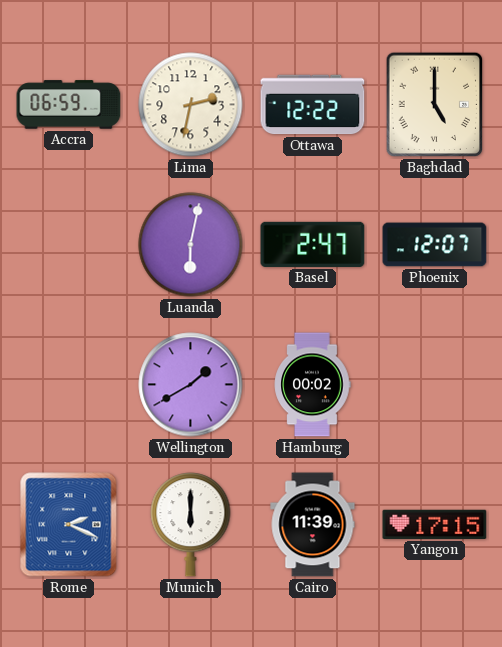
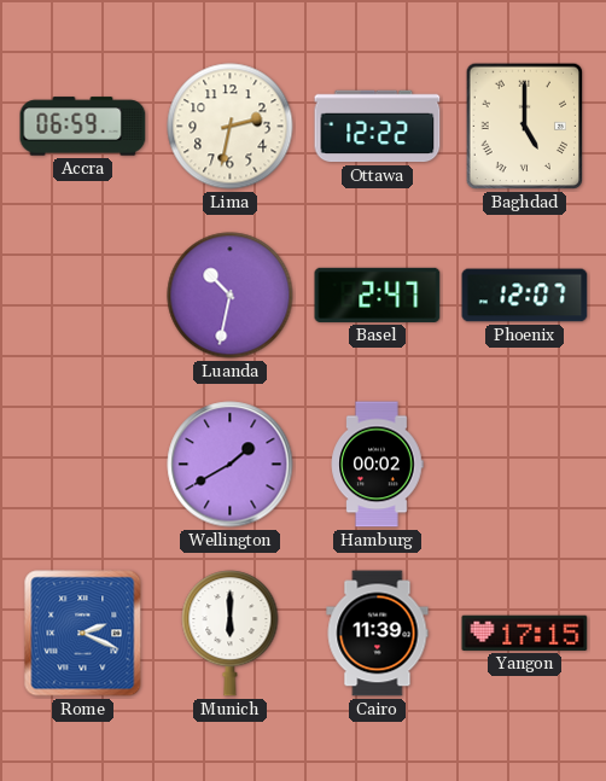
Luanda: 6:02 -> 10:32 (231, 296)
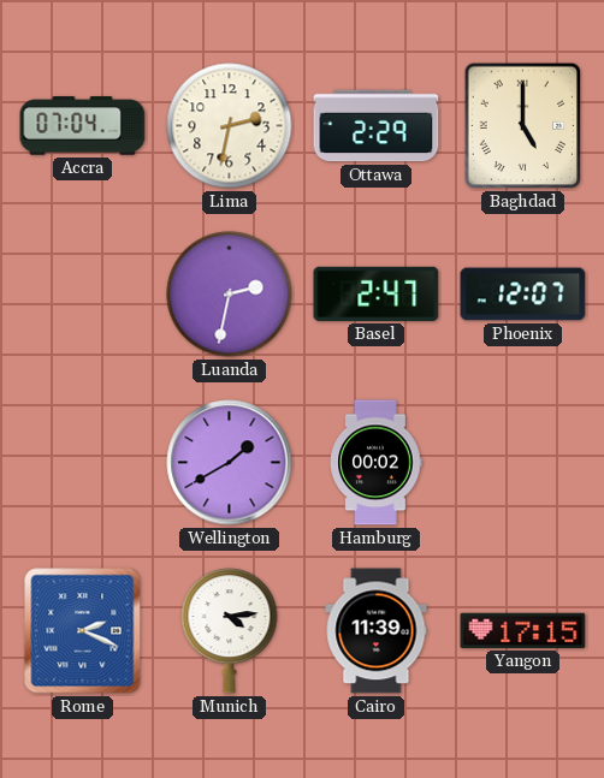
Accra: 06:59 -> 07:04 (83, 126)
Ottawa: 12:22 -> 2:29 (377, 126)
Luanda: 10:32 -> 2:32 (230, 295)
Munich: 6:00 -> 4:14 (230, 631)
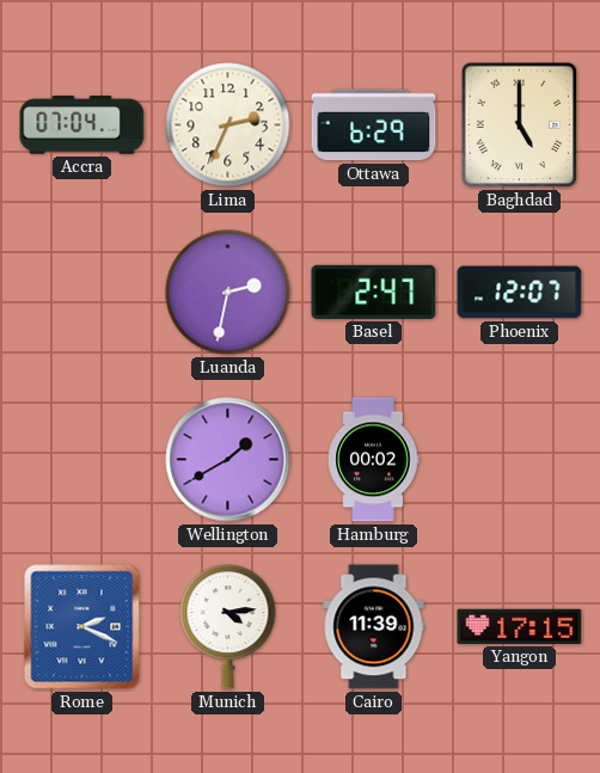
Lima: 2:32 -> 2:34 (228, 125)
Ottawa: 2:29 -> 6:29 (374, 125)
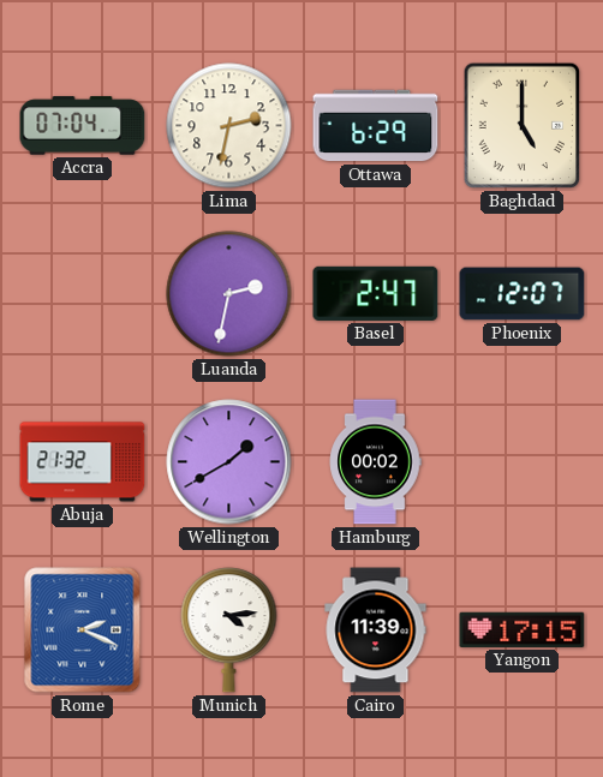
Lima: 2:34 -> 2:32 (229, 126)
Abuja: none -> 21:32 (83, 462)
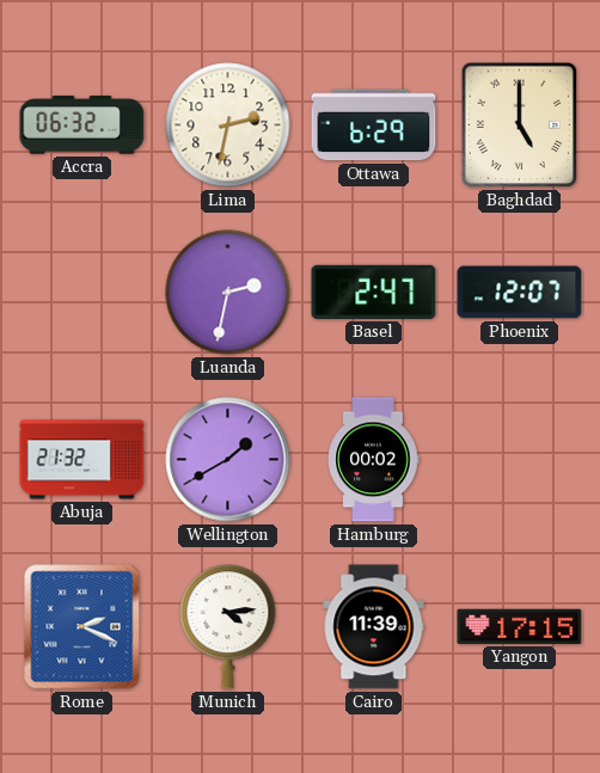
Accra: 07:04 -> 06:32 (82, 125)
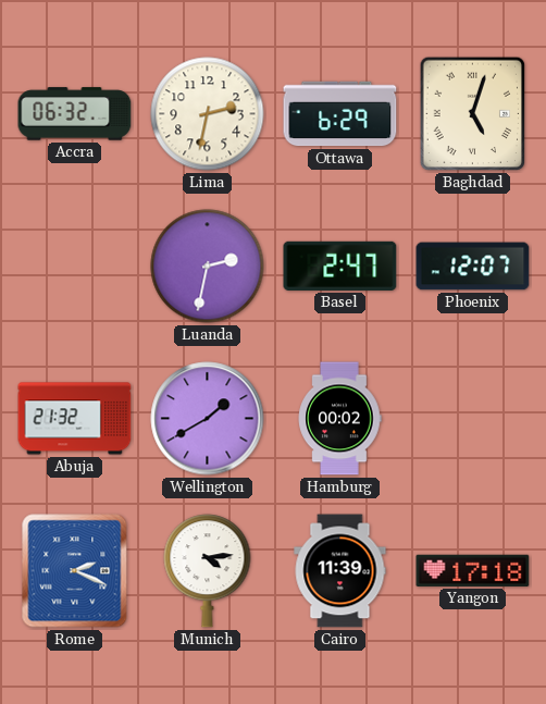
Baghdad: 5:00 -> 5:03 (473, 114)
Yangon: 17:15 -> 17:18 (473, 570)
